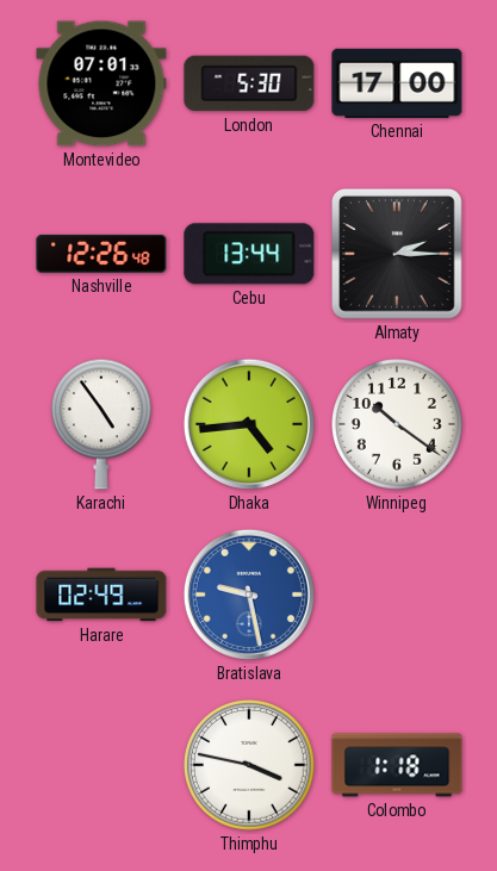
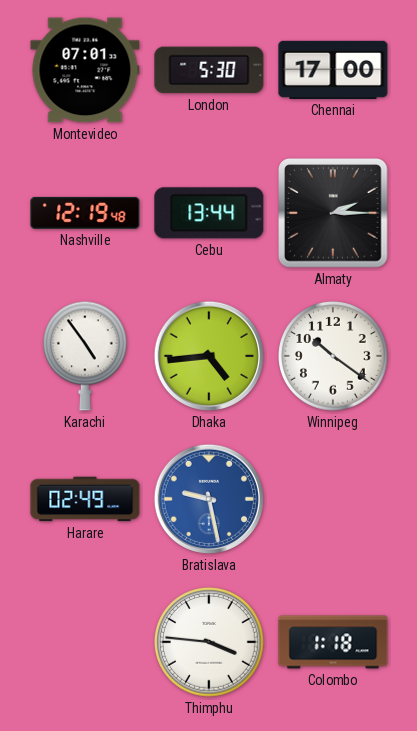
Nashville: 12:26 -> 12:19 (85, 213)
Thimphu: 3:47 -> 3:46 (210, 643)
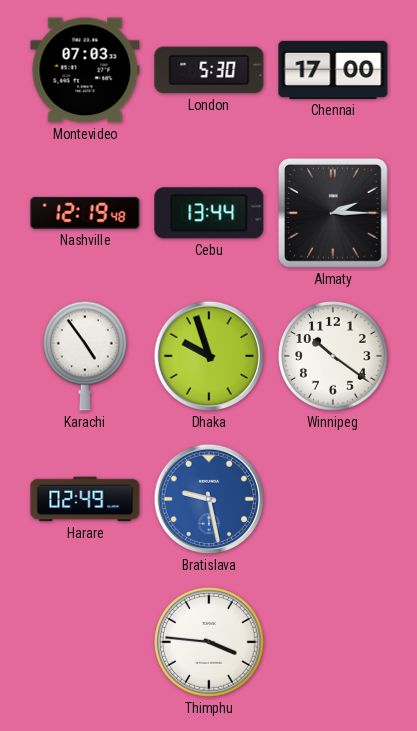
Montevideo: 07:01 -> 07:03 (85, 70)
Dhaka: 4:44 -> 9:57 (209, 356)
Colombo: 1:18 -> none (333, 642)
